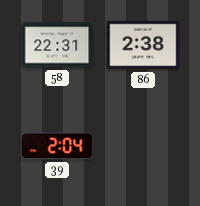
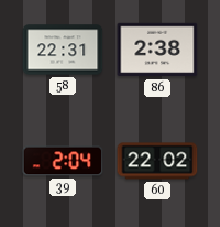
60: none -> 22:02 (157, 161)
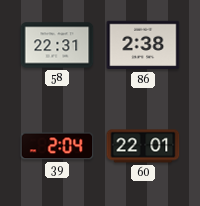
60: 22:02 -> 22:01 (143, 146)
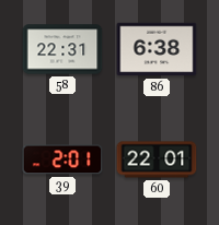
86: 2:38 -> 6:38 (157, 49)
39: 2:04 -> 2:01 (62, 159)
